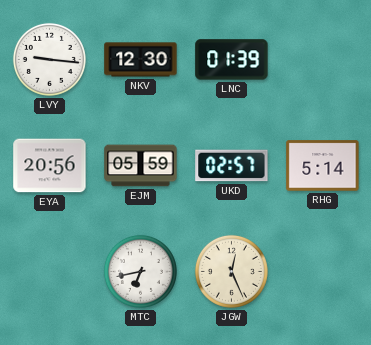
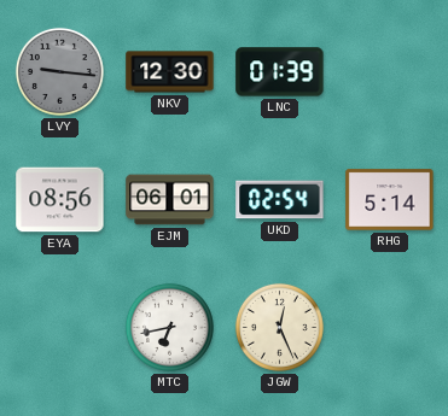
LVY dial: white -> grey (59, 71)
EYA: 20:56 -> 08:56 (60, 200)
EJM: 05:59 -> 06:01 (170, 200)
UKD: 02:57 -> 02:54 (280, 200)
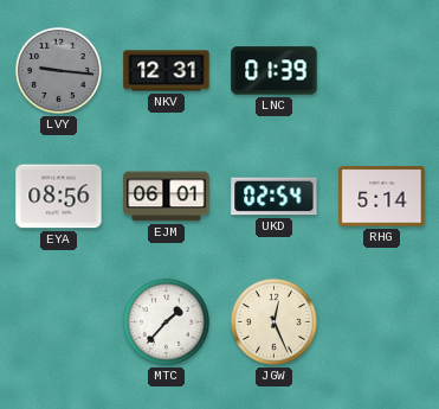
NKV: 12:30 -> 12:31 (167, 71)
MTC: 6:43 -> 1:37 (166, 321)
